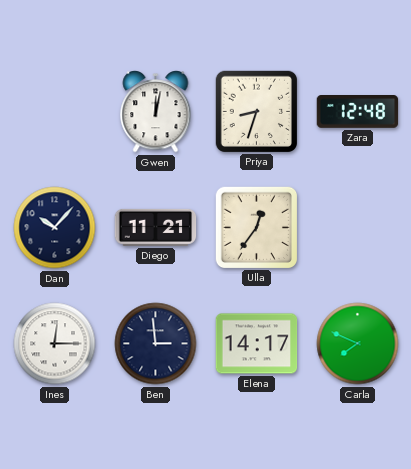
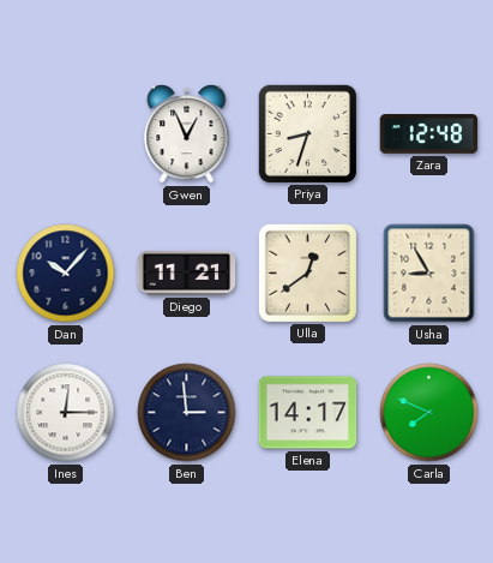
Gwen: 12:02 -> 12:56 (187, 134)
Ulla: 12:36 -> 12:39 (307, 272)
Usha: none -> 8:55 (429, 274)
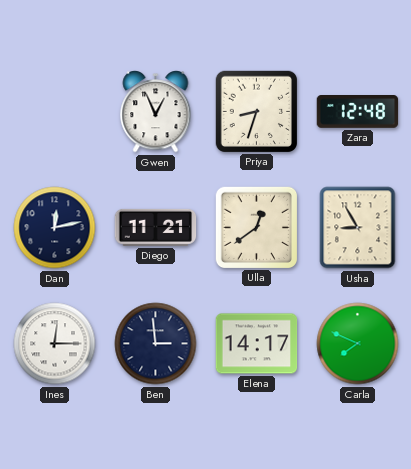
Dan: 10:07 -> 12:13 (55, 228)
